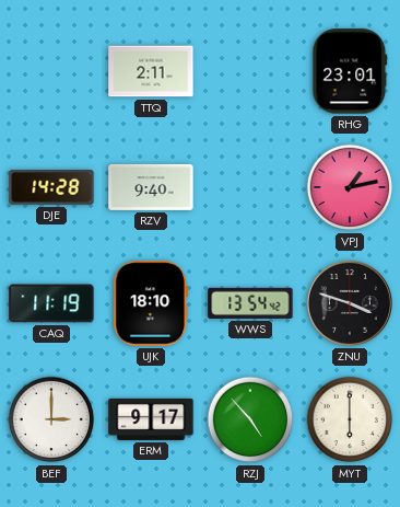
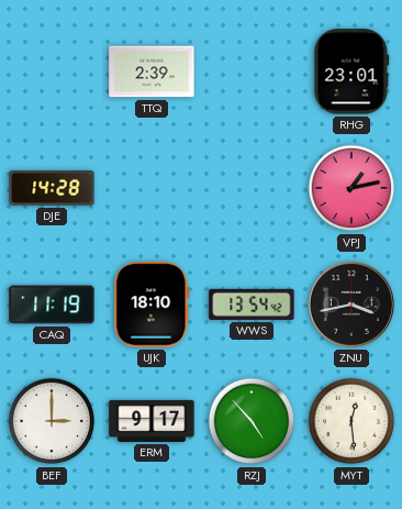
TTQ: 2:11 -> 2:39 (152, 71)
RZV: 9:40 -> none (151, 187)
ZNU: 3:48 -> 3:43 (351, 305)
MYT: 6:00 -> 12:29 (351, 421)
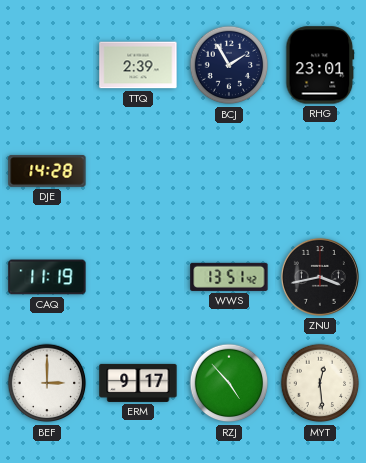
BCJ: none -> 1:55 (229, 65)
VPJ: 1:13 -> none (351, 188)
UJK: 18:10 -> none (152, 305)
WWS: 13:54 -> 13:51 (229, 277)
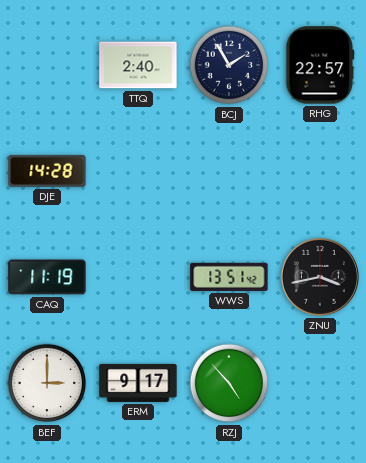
TTQ: 2:39 -> 2:40 (138, 65)
RHG: 23:01 -> 22:57 (320, 65)
MYT: 12:29 -> none (320, 383)
